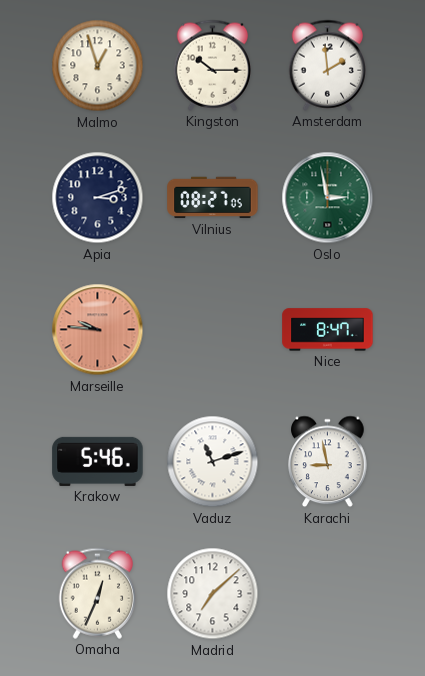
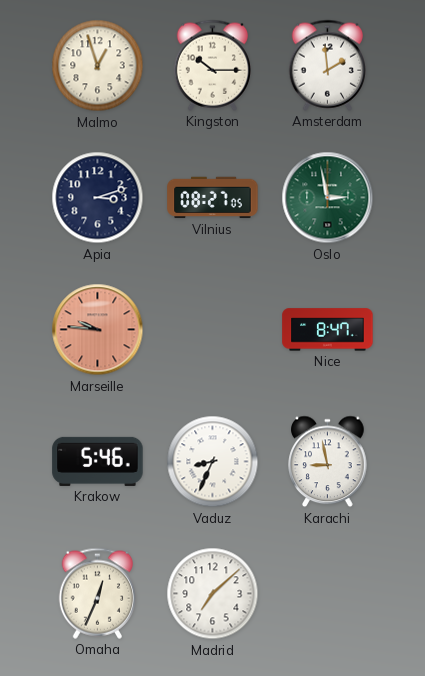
Vaduz: 11:12 -> 8:34 (213, 462)
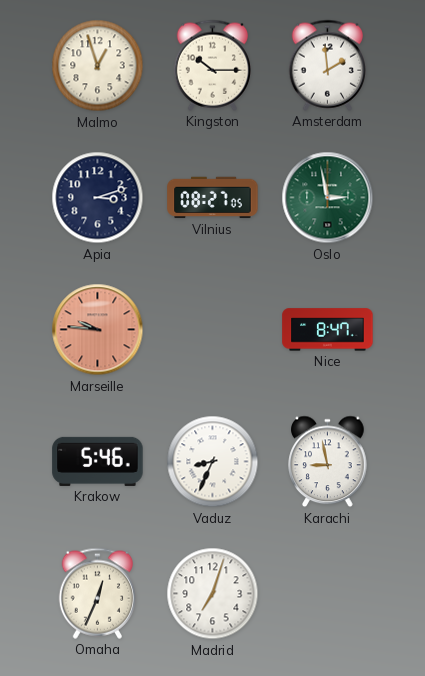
Madrid: 7:08 -> 7:03 (213, 594)
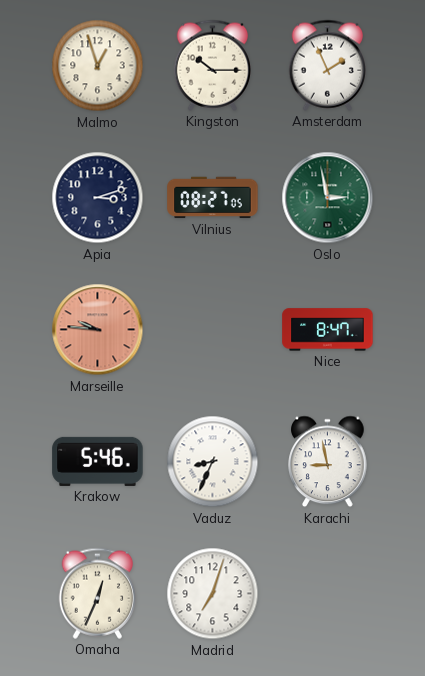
Amsterdam: 1:59 -> 1:56 (327, 65)
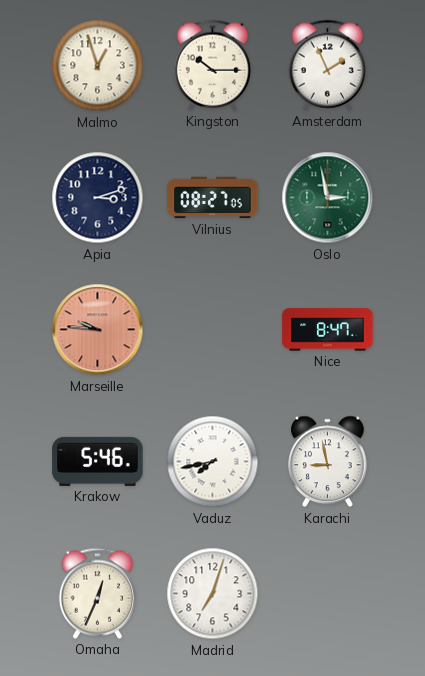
Vaduz: 8:34 -> 7:43 (213, 462)
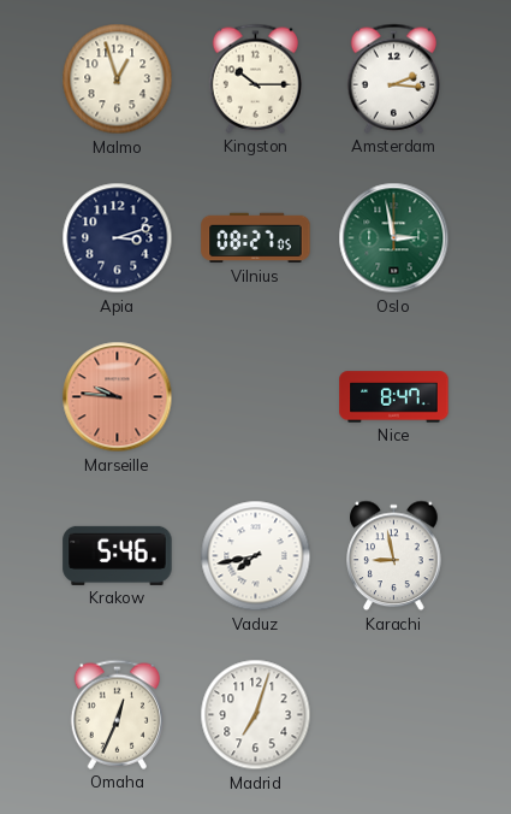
Amsterdam: 1:56 -> 2:16 (393, 78)
